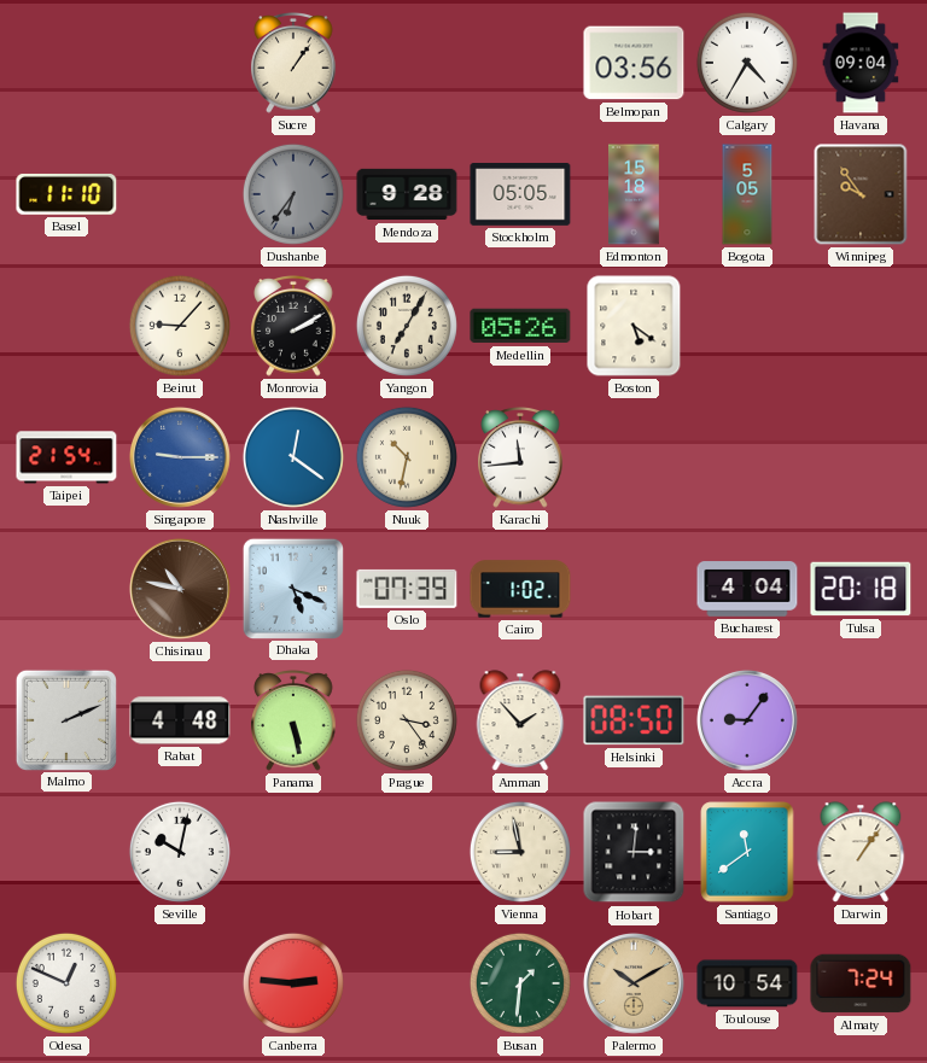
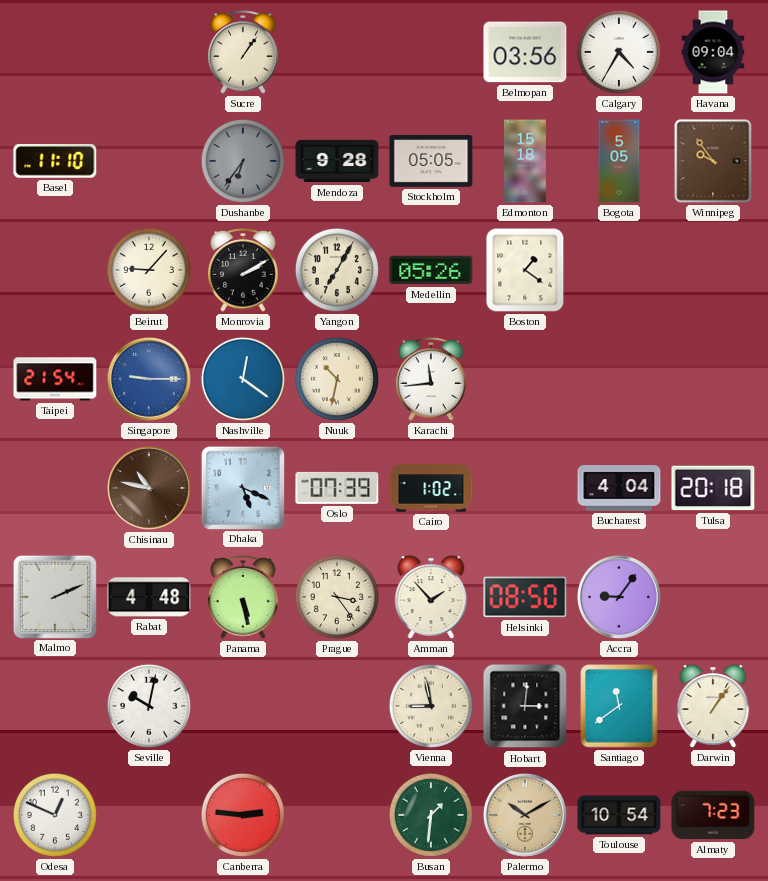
Boston: 5:21 -> 1:21 (525, 270)
Almaty: 7:24 -> 7:23 (713, 815)
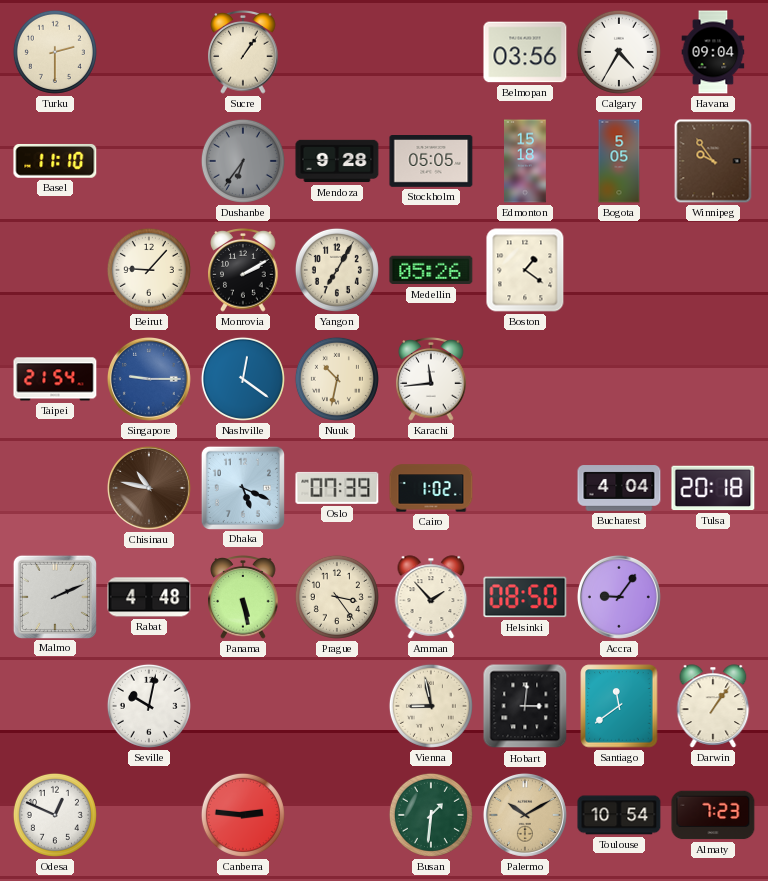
Turku: none -> 2:30 (55, 52)
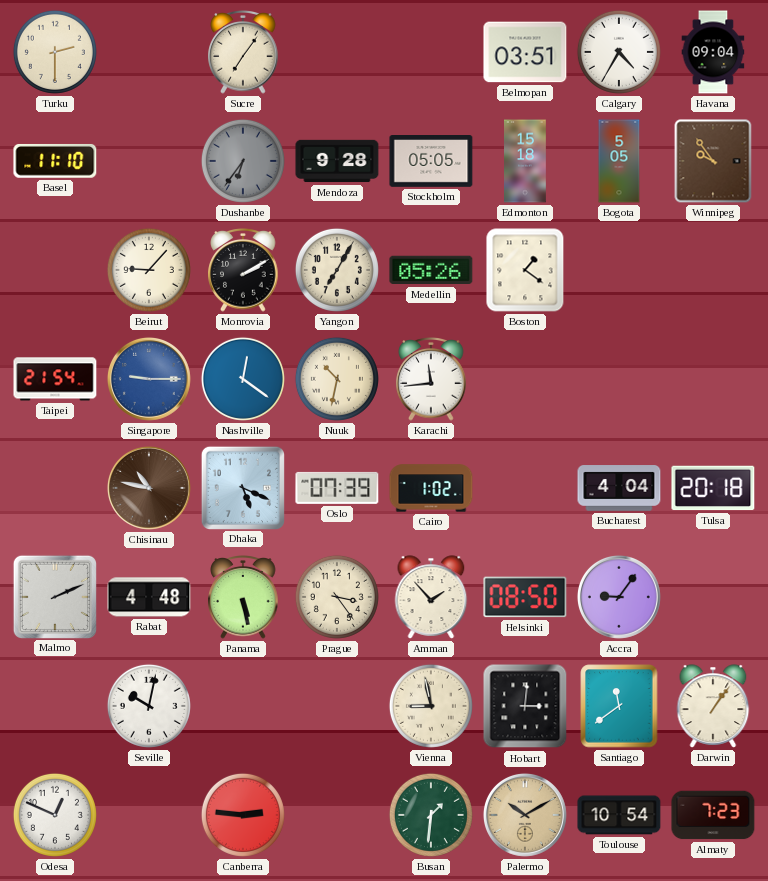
Sucre: 1:06 -> 7:06 (243, 53)
Belmopan: 03:56 -> 03:51 (525, 52)
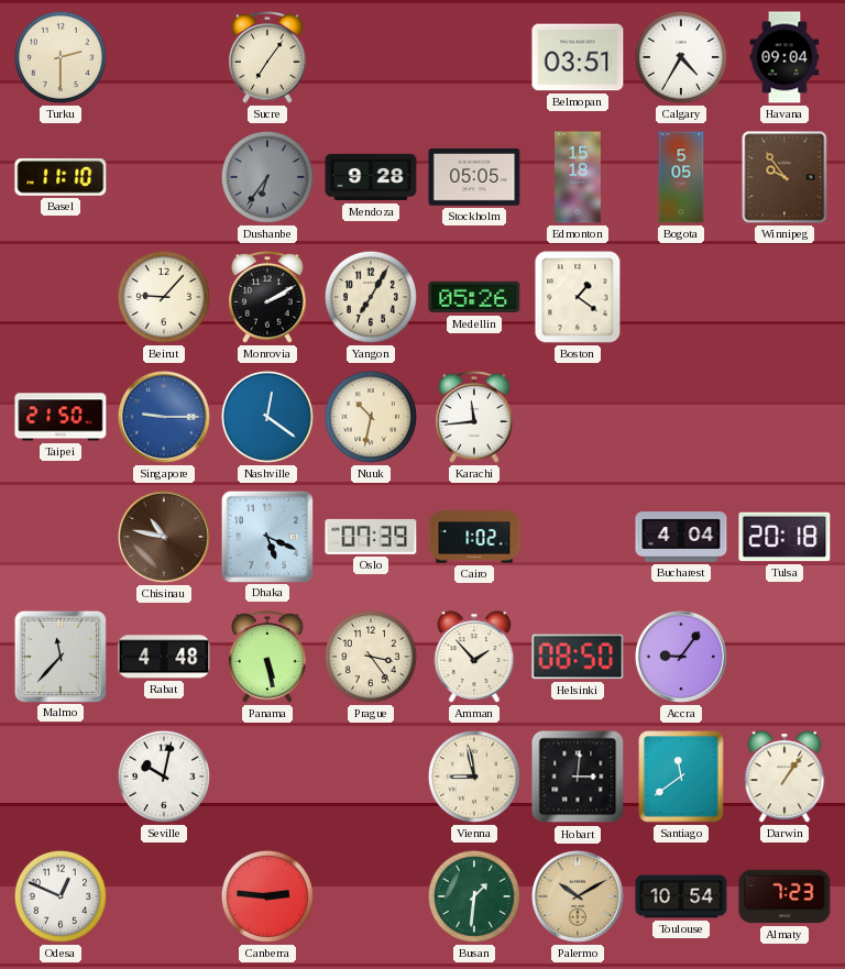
Taipei: 21:54 -> 21:50 (61, 417)
Malmo: 2:11 -> 11:37 (61, 656)
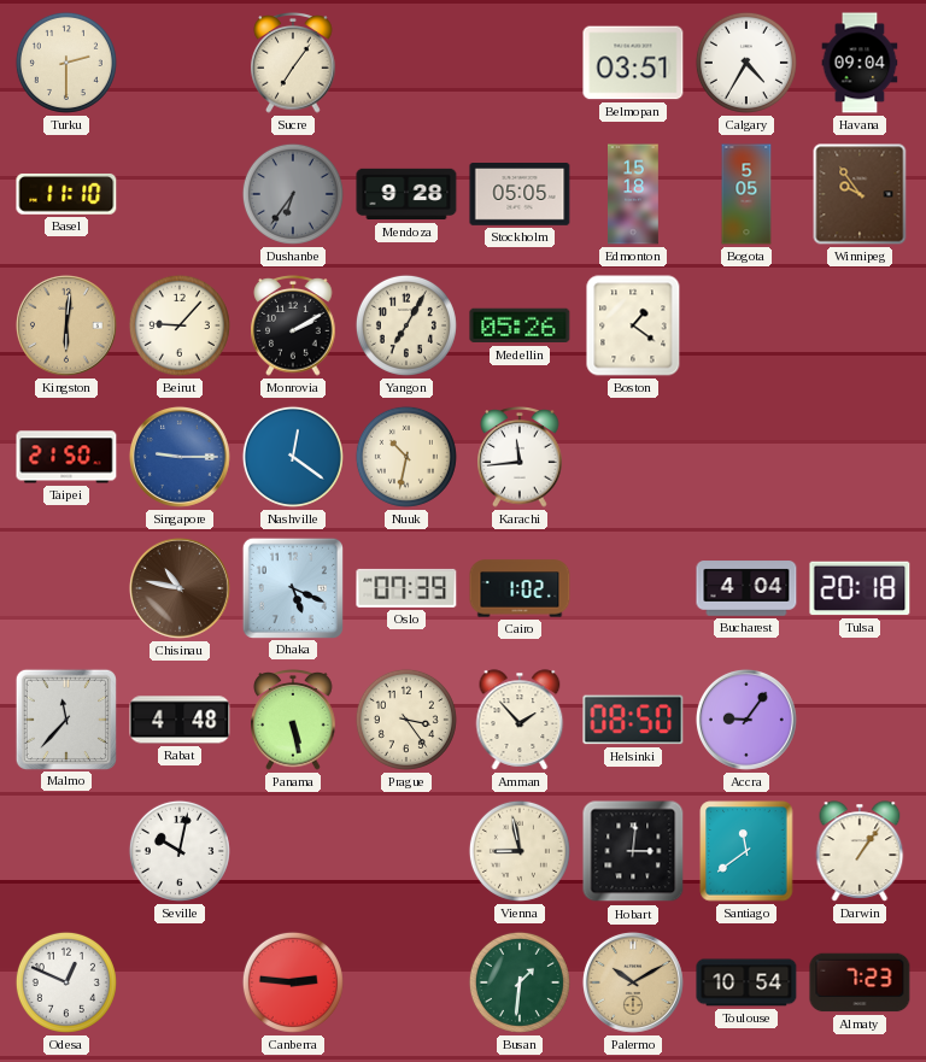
Kingston: none -> 6:01 (66, 325)
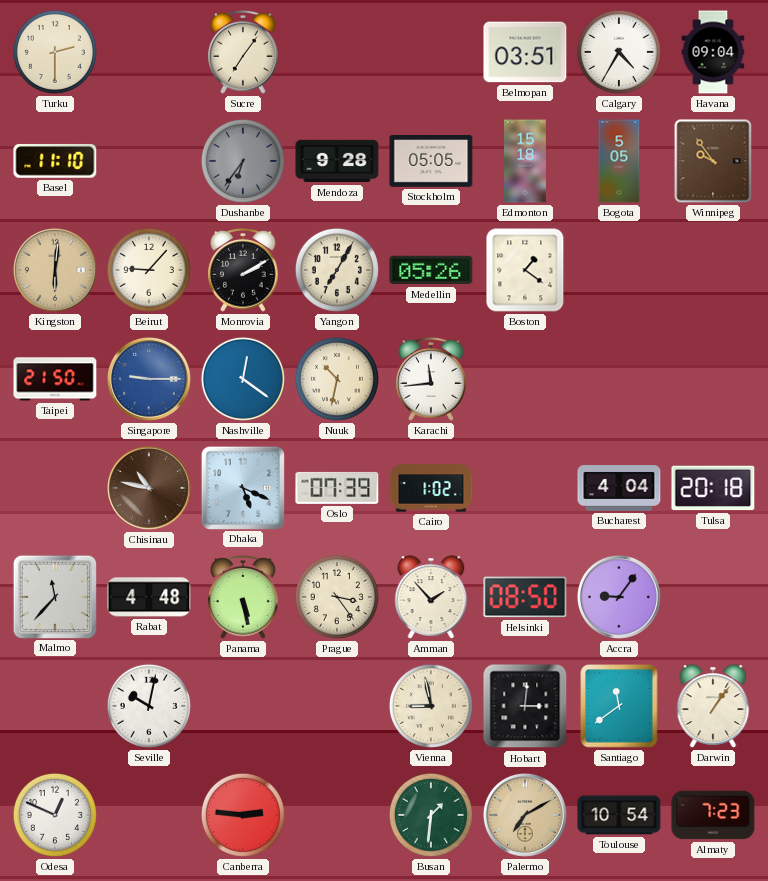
Palermo: 10:10 -> 7:10 (525, 815)
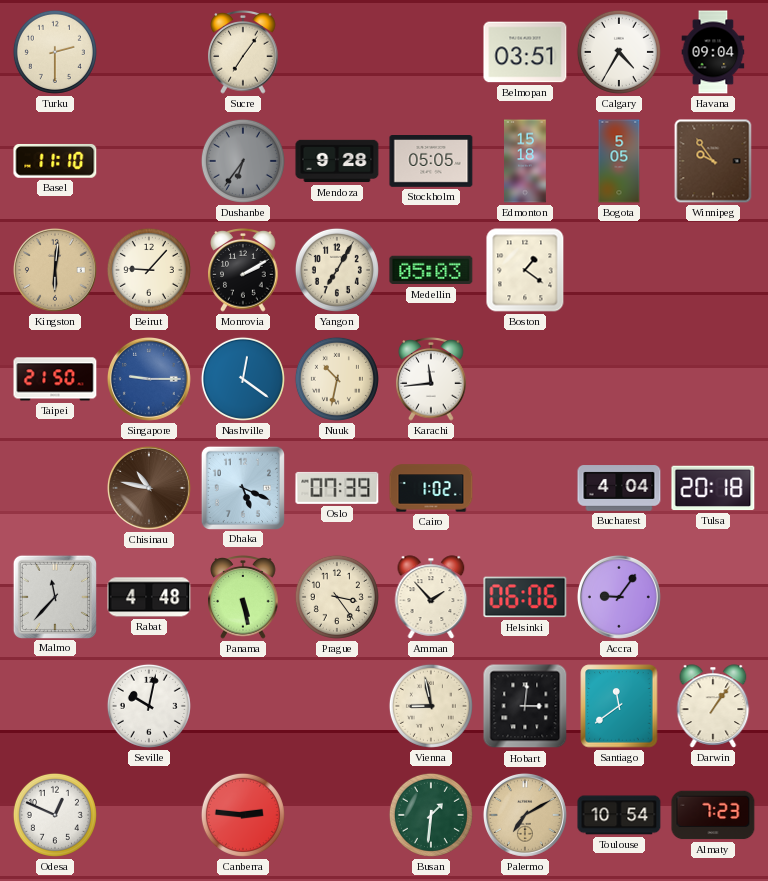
Medellin: 05:26 -> 05:03 (431, 270)
Helsinki: 08:50 -> 06:06 (525, 597)
